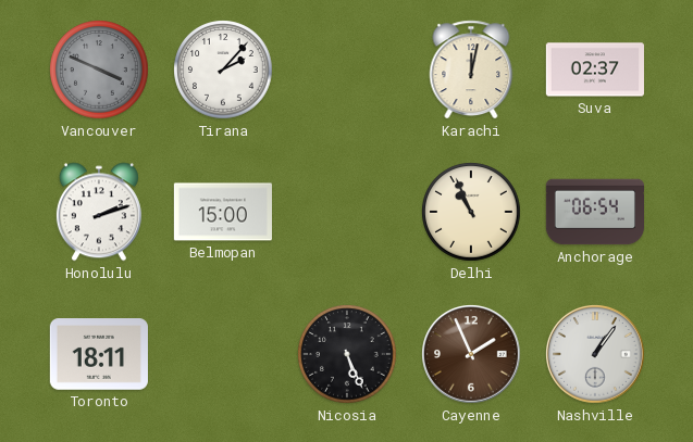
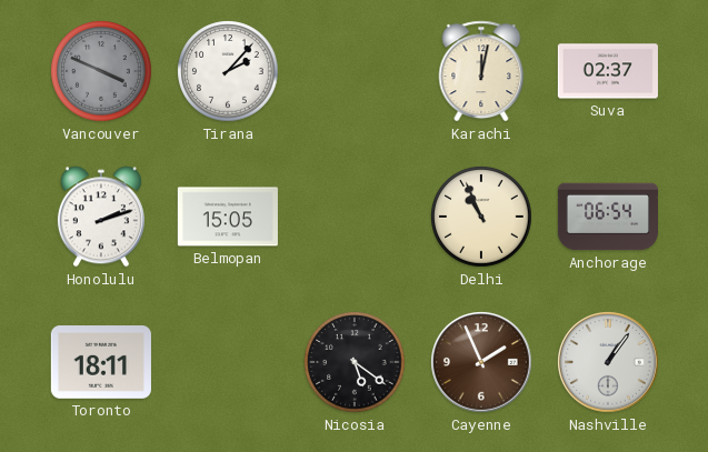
Belmopan: 15:00 -> 15:05 (228, 217)
Nicosia: 5:26 -> 5:21 (355, 362)
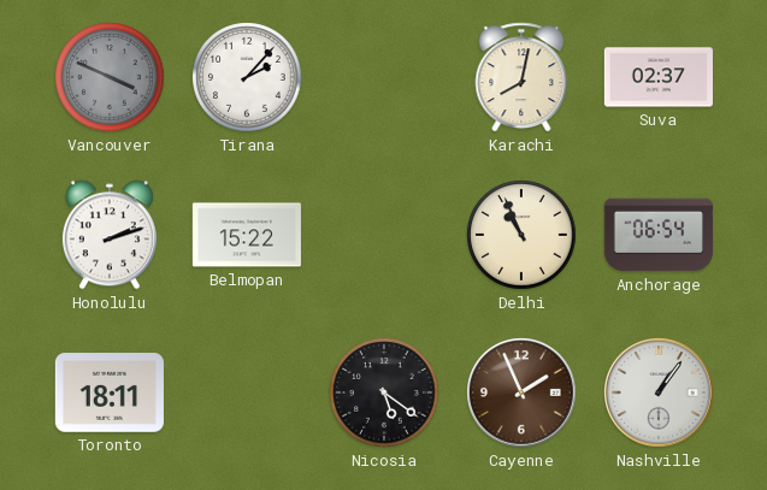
Karachi: 12:02 -> 8:02 (521, 77)
Belmopan: 15:05 -> 15:22 (247, 235)
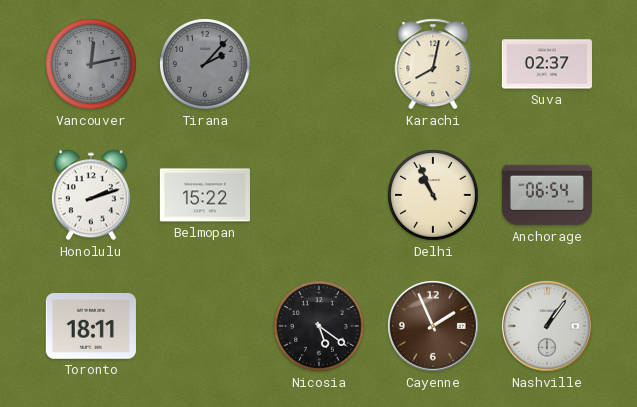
Vancouver: 3:49 -> 12:13 (91, 64)
Tirana dial: white -> grey (205, 64)
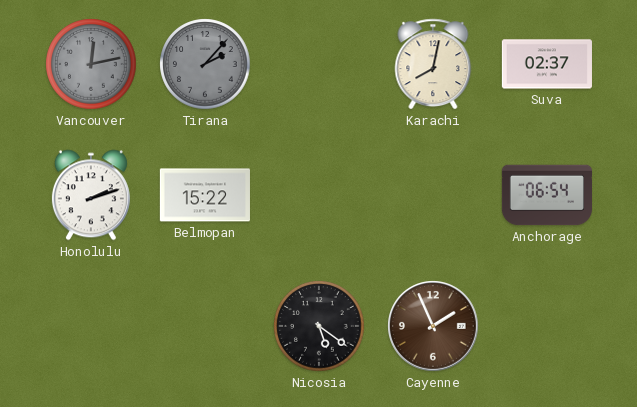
Delhi: 10:56 -> none (433, 195)
Toronto: 18:11 -> none (91, 327)
Nashville: 1:06 -> none (548, 327)
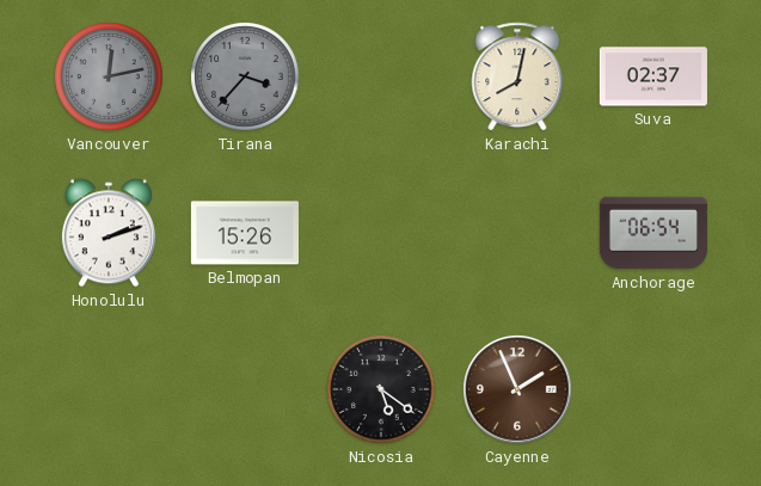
Tirana: 2:07 -> 3:37 (245, 76)
Belmopan: 15:22 -> 15:26 (245, 233)
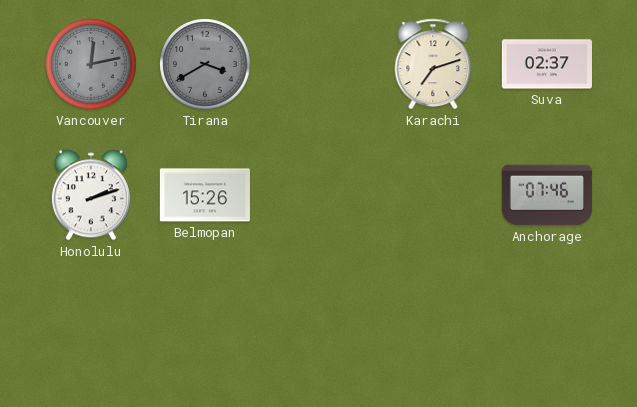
Tirana: 3:37 -> 3:40 (205, 64)
Karachi: 8:02 -> 7:12 (433, 64)
Anchorage: 06:54 -> 07:46 (546, 195)
Nicosia: 5:21 -> none (381, 389)
Cayenne: 1:56 -> none (518, 390)
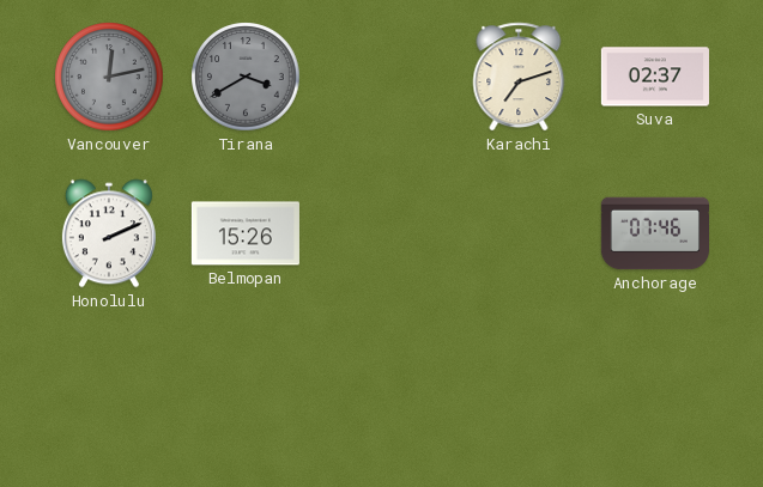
Honolulu: 2:12 -> 2:11 (109, 233)
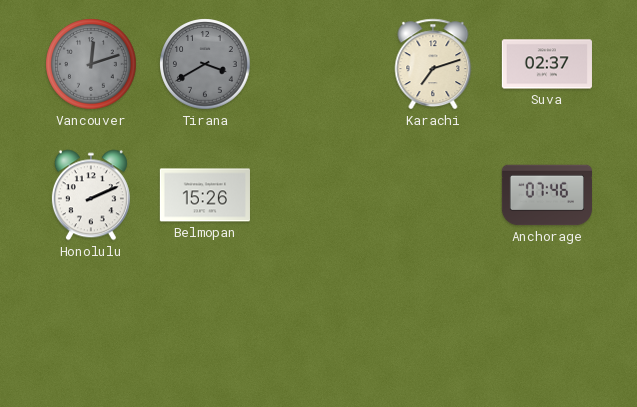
Vancouver: 12:13 -> 12:12 (91, 64)
